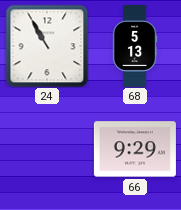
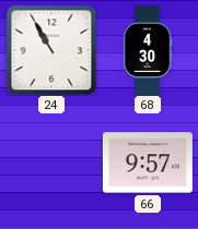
68: 5:13 -> 4:30 (148, 50)
66: 9:29 -> 9:57 (148, 162)
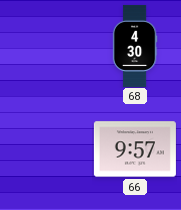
24: 10:55 -> none (51, 50)
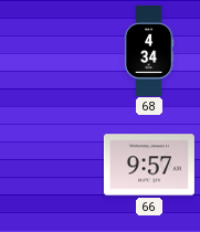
68: 4:30 -> 4:34 (149, 51)
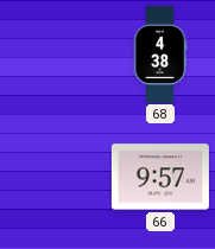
68: 4:34 -> 4:38 (160, 55)
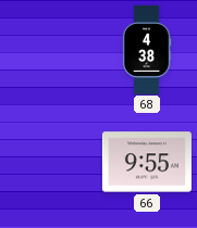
66: 9:57 -> 9:55 (147, 162)
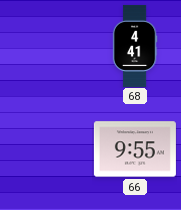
68: 4:38 -> 4:41 (135, 46)
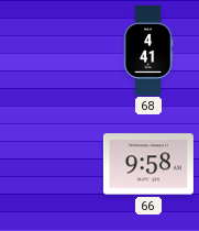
66: 9:55 -> 9:58 (148, 164)
